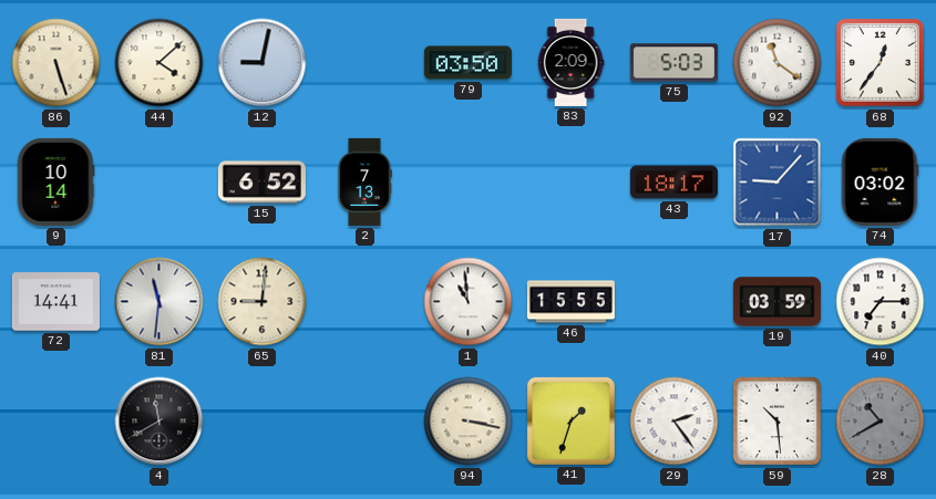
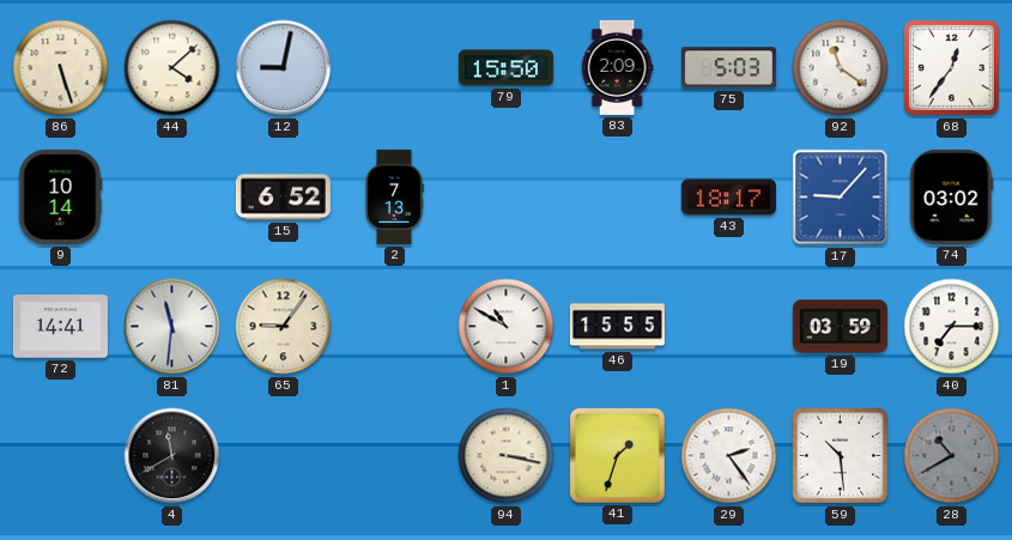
79: 03:50 -> 15:50 (505, 68)
65: 9:01 -> 9:06 (284, 327)
1: 10:59 -> 10:50 (507, 327)
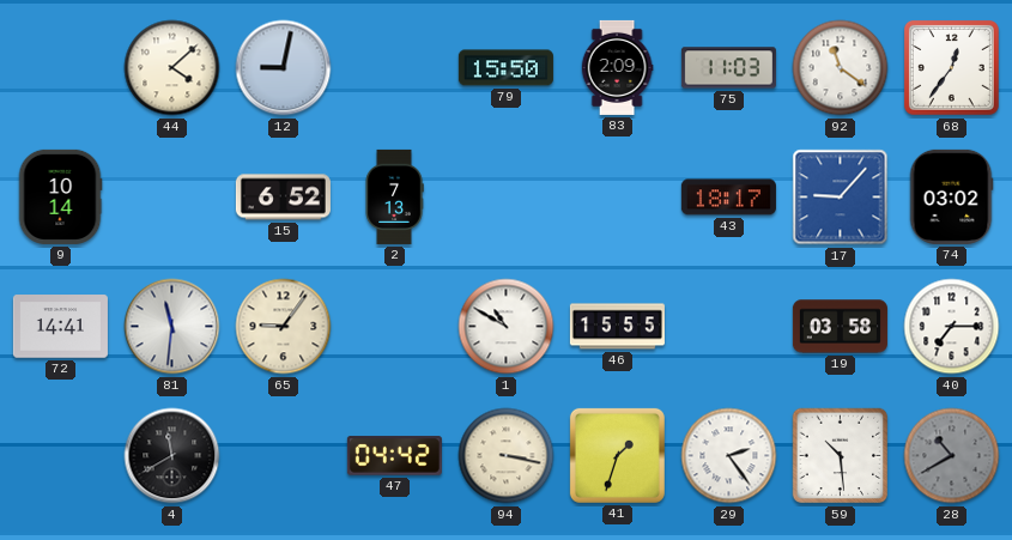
86: 5:27 -> none (61, 68)
75: 5:03 -> 11:03 (728, 68)
19: 03:59 -> 03:58 (840, 327)
47: none -> 04:42 (394, 456)
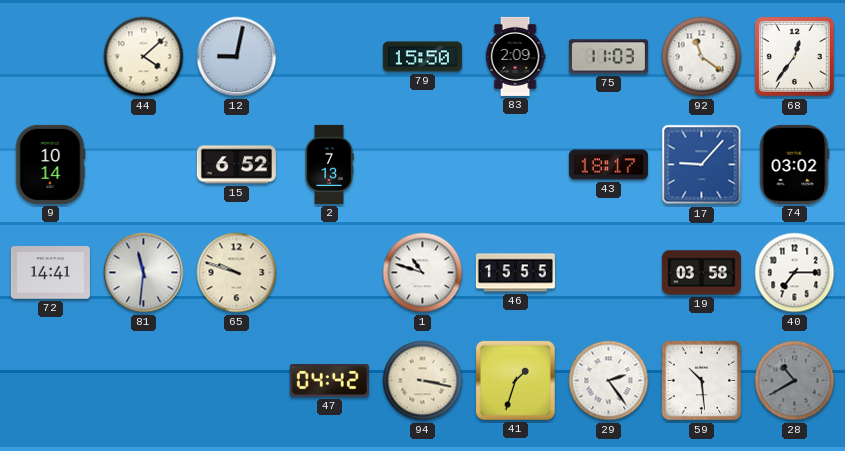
65: 9:06 -> 9:48 (237, 273)
1: 10:50 -> 10:48 (423, 273)
4: 11:40 -> none (172, 456)
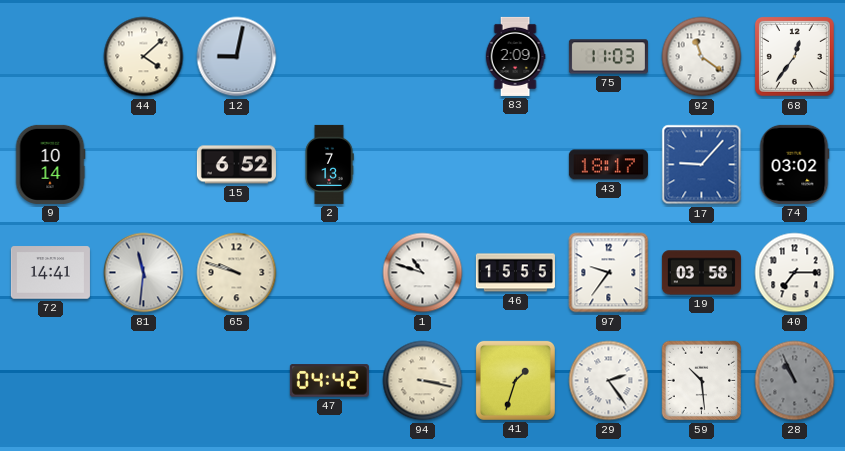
79: 15:50 -> none (422, 57)
97: none -> 9:36 (609, 273)
28: 10:40 -> 10:56 (795, 381)
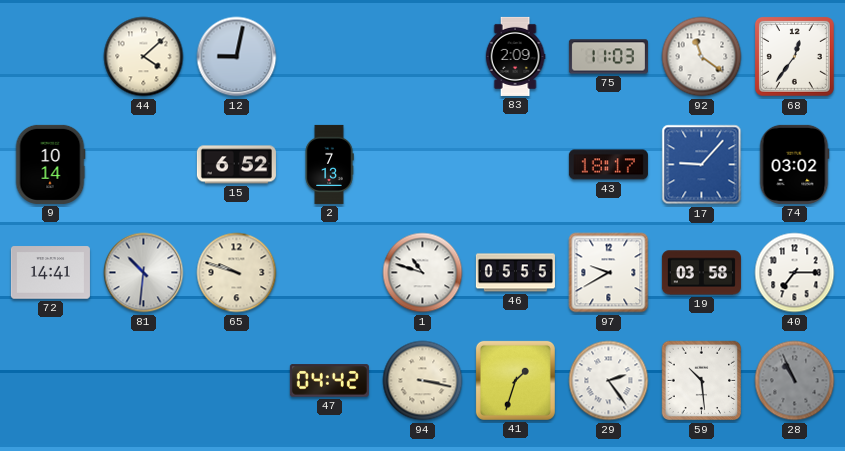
81: 11:31 -> 10:31 (144, 273)
46: 15:55 -> 05:55 (515, 273)
97: 9:36 -> 9:40 (609, 273)
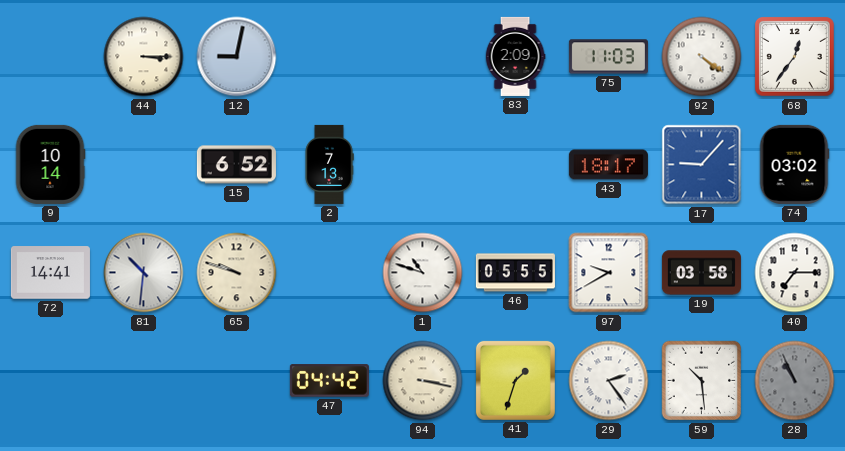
44: 4:08 -> 3:15 (144, 57)
92: 11:21 -> 4:21 (702, 57)
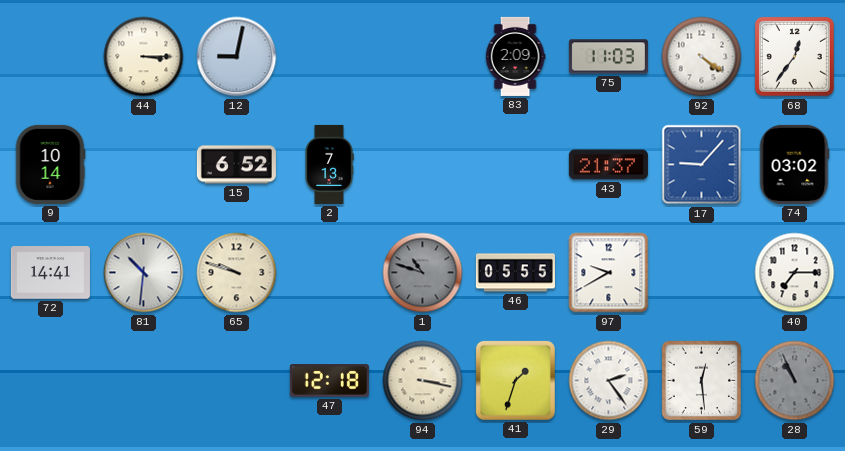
43: 18:17 -> 21:37 (608, 165)
1 dial: white -> grey (423, 273)
19: 03:58 -> none (701, 273)
47: 04:42 -> 12:18 (329, 381)
59: 10:29 -> 12:29 (702, 381)
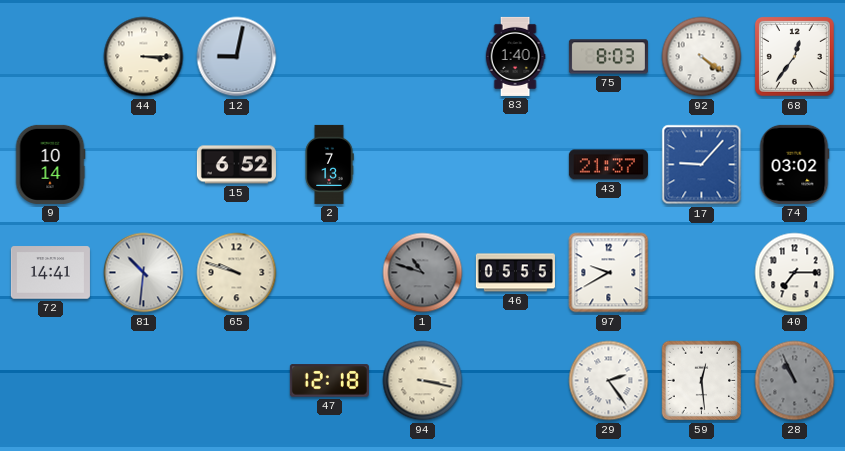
83: 2:09 -> 1:40 (515, 56)
75: 11:03 -> 8:03 (608, 57)
41: 1:33 -> none (515, 380)
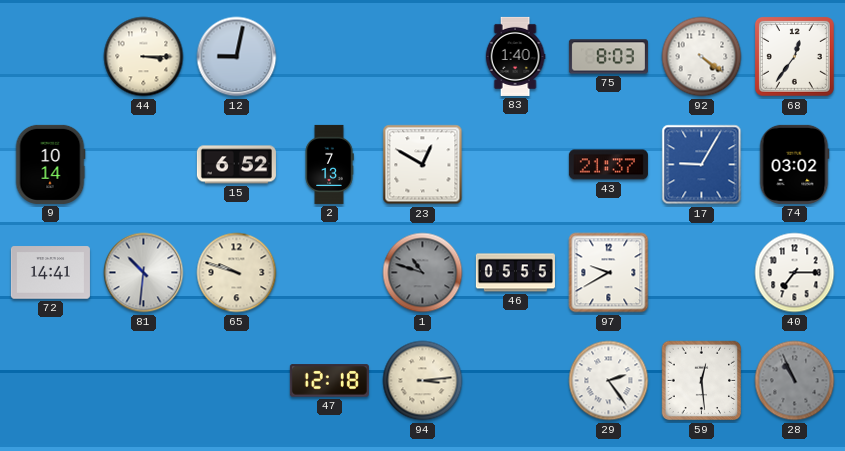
23: none -> 12:50 (423, 165)
17: 9:07 -> 9:05 (702, 165)
94: 3:17 -> 3:14 (423, 381)
